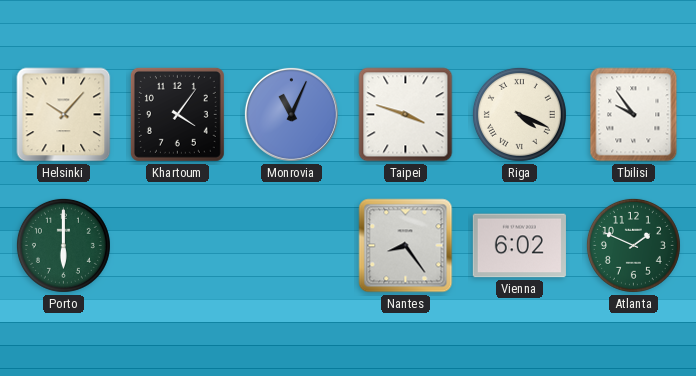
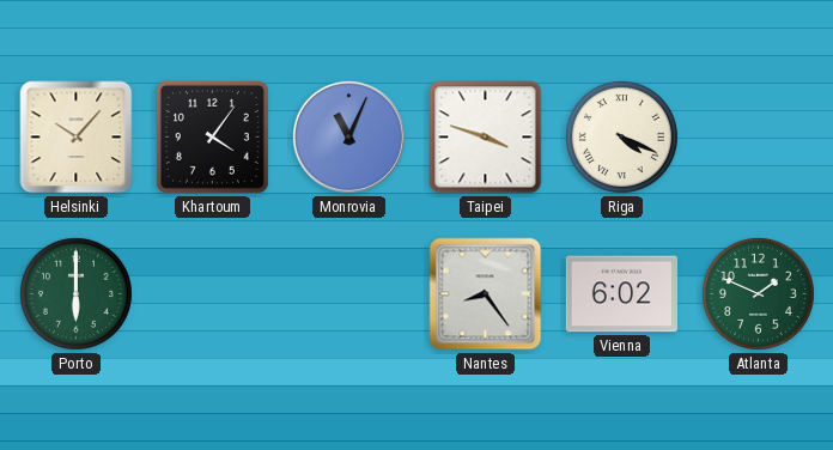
Tbilisi: 9:54 -> none (634, 115)
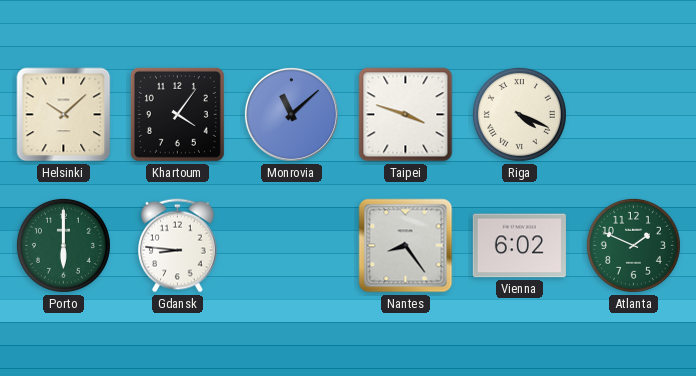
Helsinki: 10:07 -> 10:08 (64, 115)
Monrovia: 11:04 -> 11:08 (291, 114)
Gdansk: none -> 8:46 (178, 246)
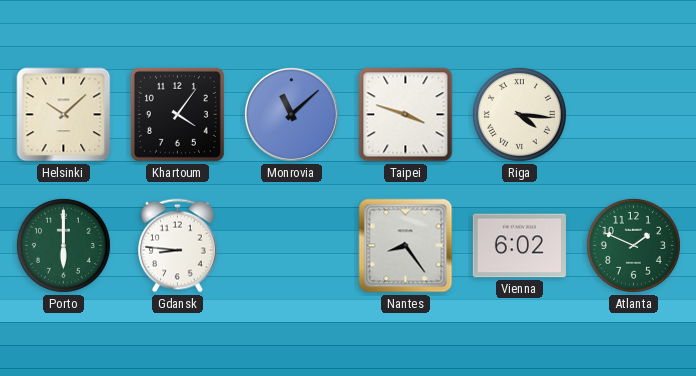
Riga: 4:19 -> 4:16 (519, 114)
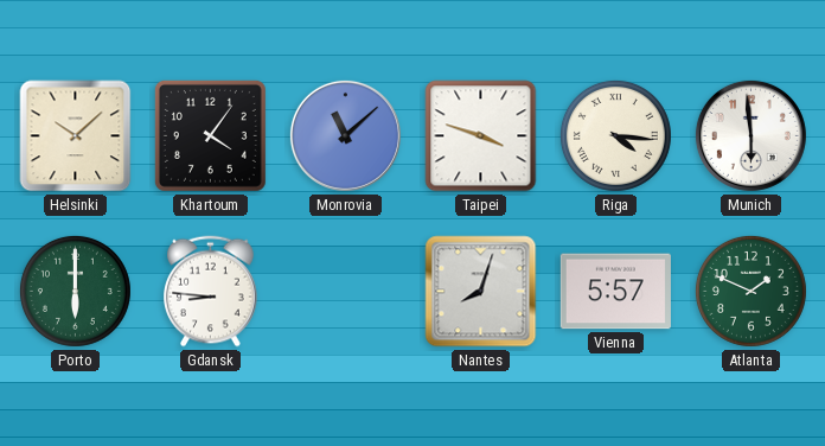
Munich: none -> 5:59 (750, 135)
Nantes: 8:24 -> 8:03 (481, 292)
Vienna: 6:02 -> 5:57 (615, 292)
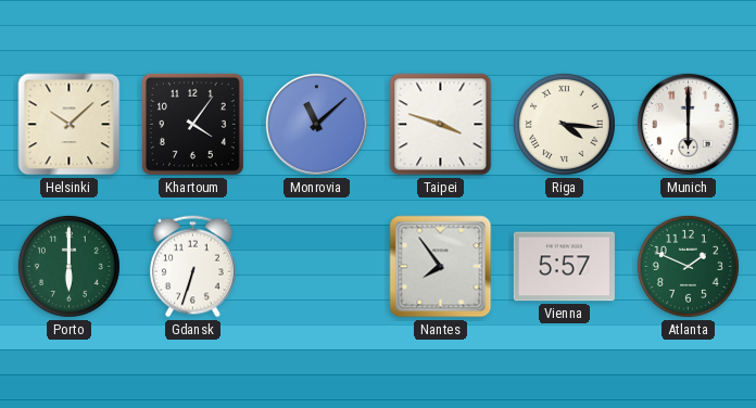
Munich: 5:59 -> 6:00 (688, 124)
Gdansk: 8:46 -> 6:33 (193, 267)
Nantes: 8:03 -> 7:54 (441, 267)
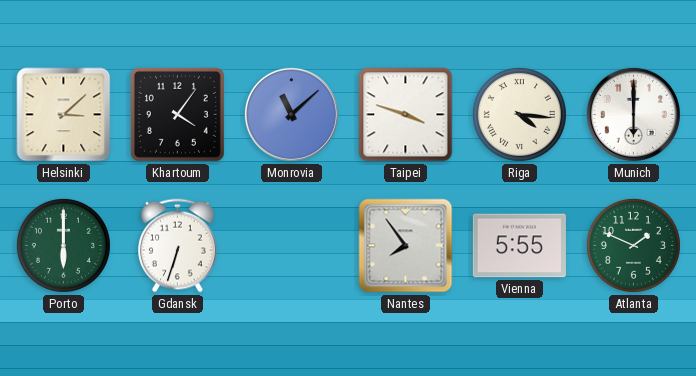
Helsinki: 10:08 -> 3:08 (64, 115)
Vienna: 5:57 -> 5:55 (519, 246)
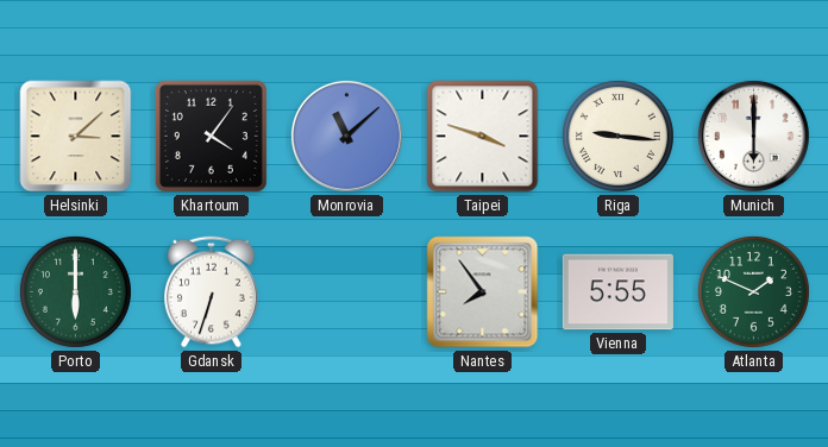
Riga: 4:16 -> 9:16 (617, 136)
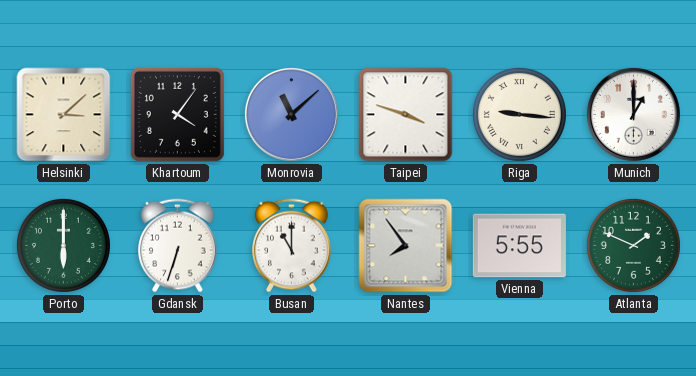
Munich: 6:00 -> 1:00 (633, 114)
Busan: none -> 11:00 (292, 246)
